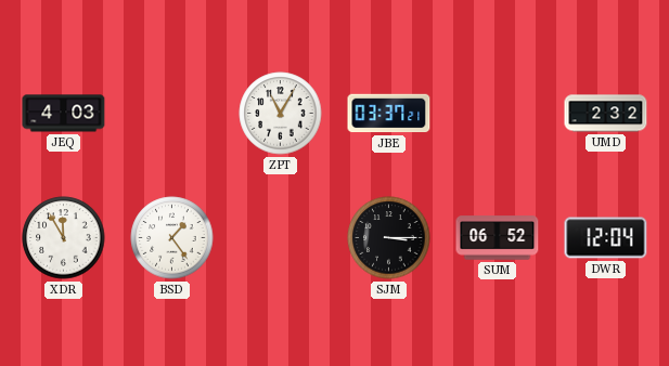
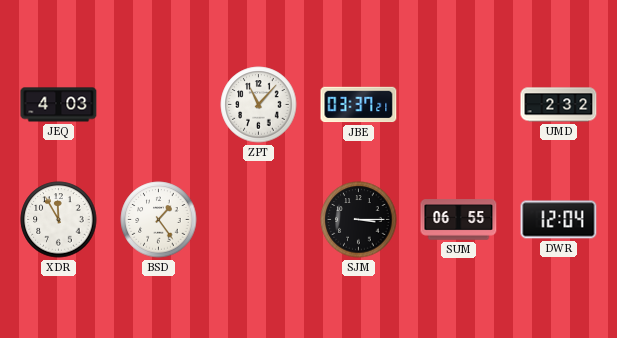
ZPT: 11:05 -> 11:07 (259, 105)
SUM: 06:52 -> 06:55 (459, 220)
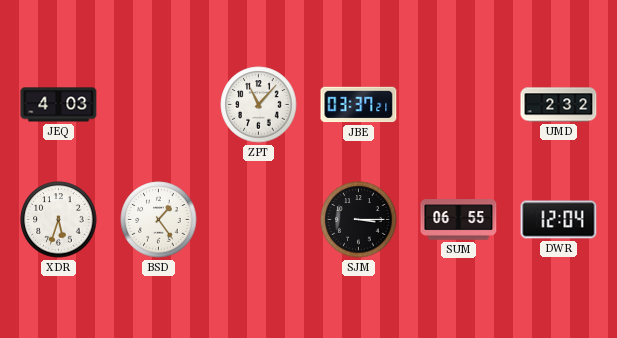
XDR: 11:55 -> 5:33 (59, 220)
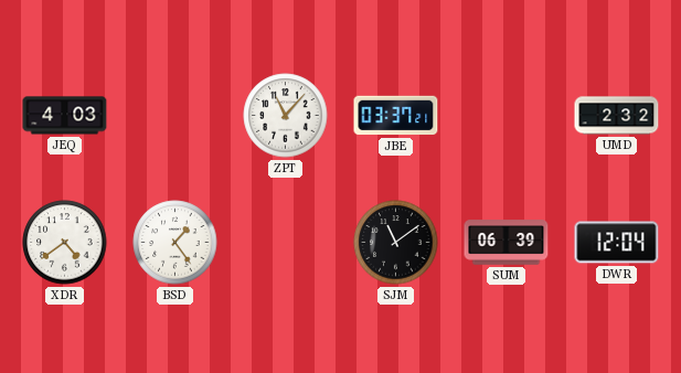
XDR: 5:33 -> 4:39 (65, 243)
SJM: 3:15 -> 11:09 (396, 243)
SUM: 06:55 -> 06:39 (507, 243)
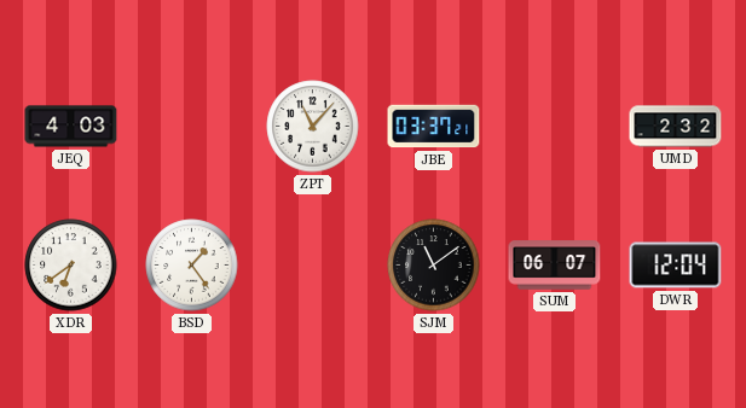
XDR: 4:39 -> 6:39 (71, 266)
SUM: 06:39 -> 06:07 (555, 266)
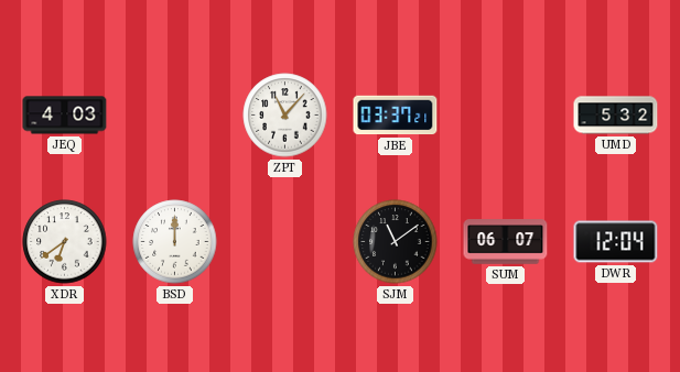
UMD: 2:32 -> 5:32 (616, 116)
BSD: 1:24 -> 12:00 (175, 242)
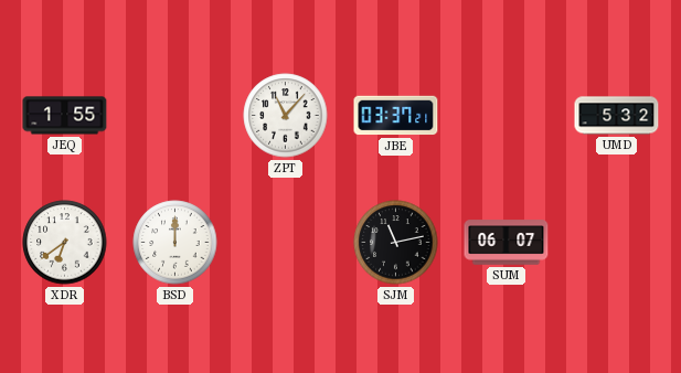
JEQ: 4:03 -> 1:55 (65, 116)
SJM: 11:09 -> 11:13 (396, 243)
DWR: 12:04 -> none (616, 242)
